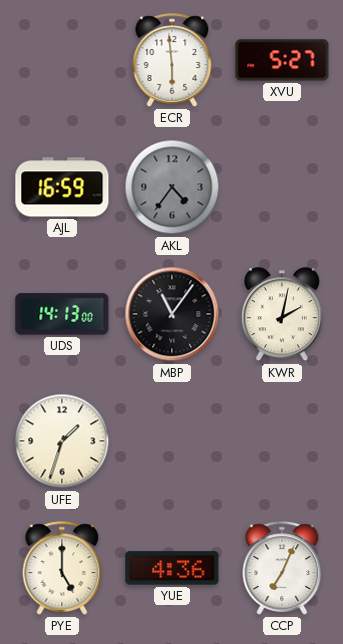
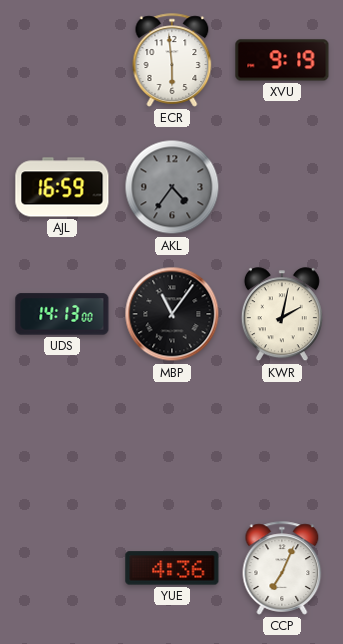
XVU: 5:27 -> 9:19 (282, 60)
UFE: 1:33 -> none (62, 441)
PYE: 5:00 -> none (62, 568)
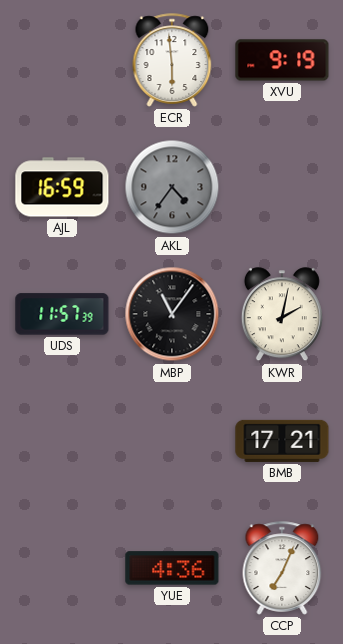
UDS: 14:13 -> 11:57 (62, 314)
BMB: none -> 17:21 (282, 441)
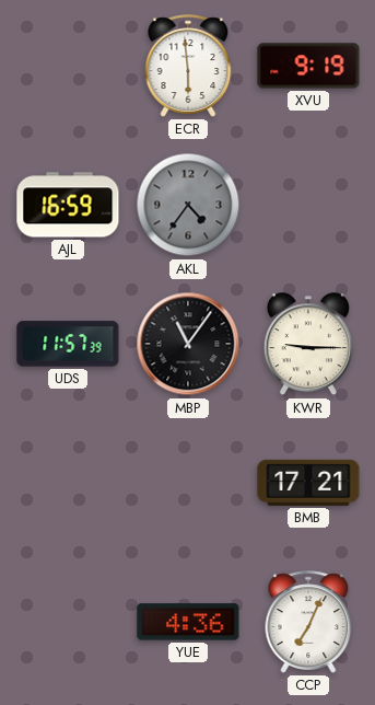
KWR: 2:02 -> 9:15 (308, 345)
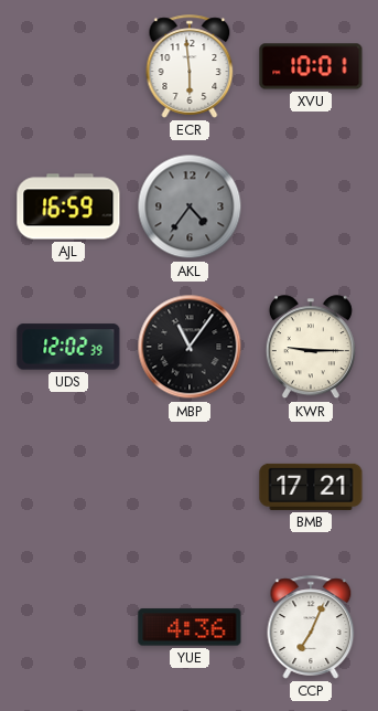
XVU: 9:19 -> 10:01 (311, 66)
UDS: 11:57 -> 12:02 (68, 347)
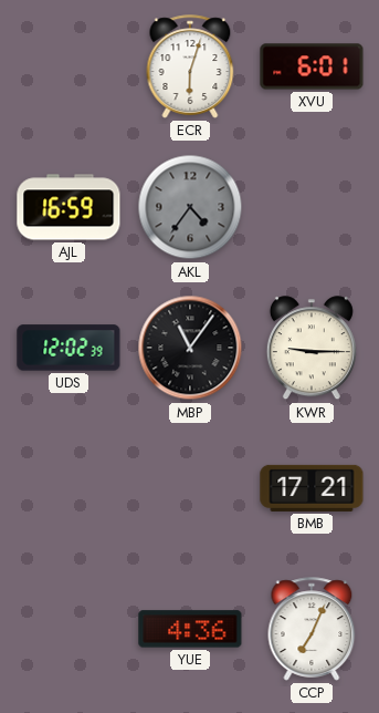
ECR: 5:59 -> 6:03 (190, 66)
XVU: 10:01 -> 6:01 (312, 66)
